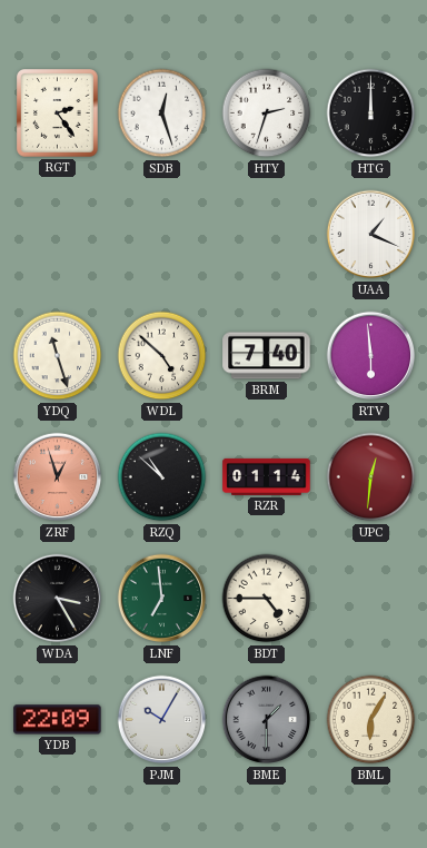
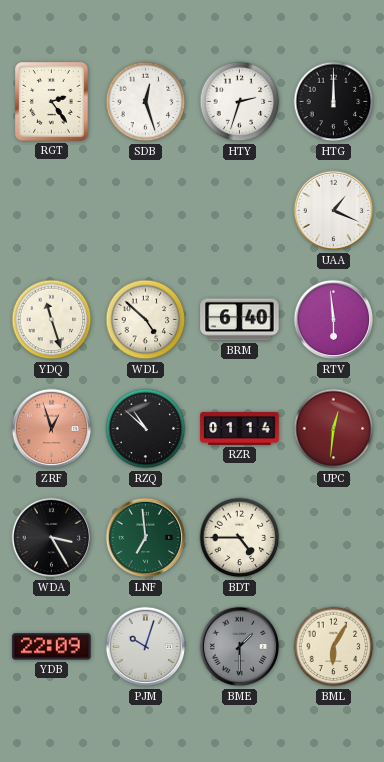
BRM: 7:40 -> 6:40 (240, 320)
PJM: 10:05 -> 10:03 (146, 647)
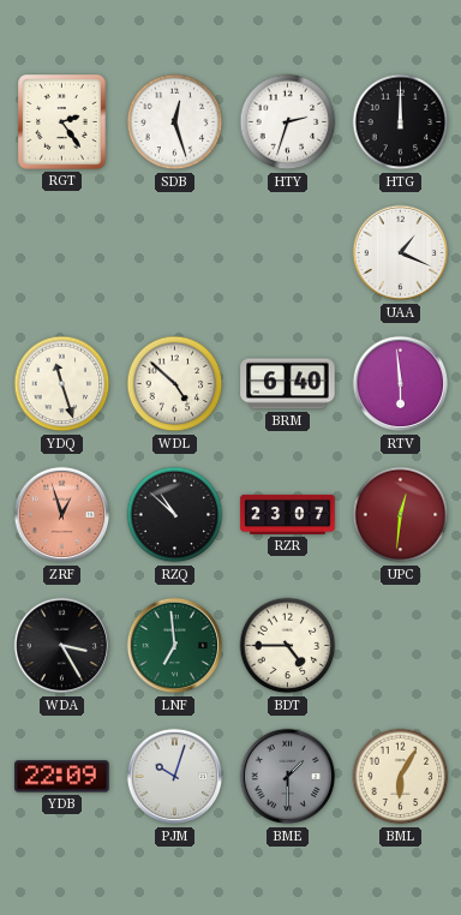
RZR: 01:14 -> 23:07 (288, 514)
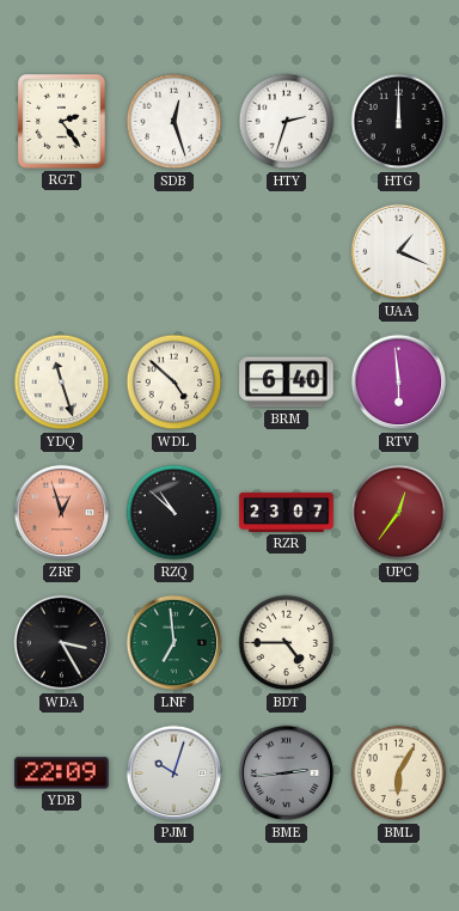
UPC: 12:31 -> 12:36 (399, 513)
BME: 1:30 -> 2:44 (287, 774)
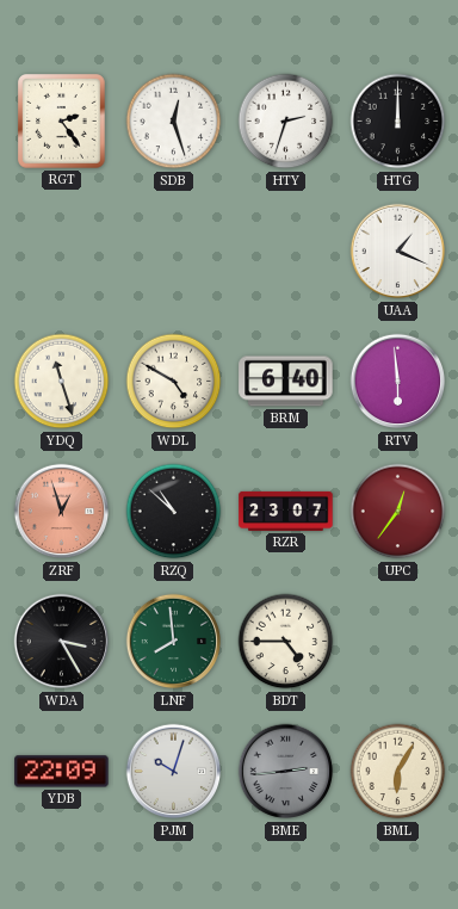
WDL: 4:52 -> 4:50 (174, 382)
LNF: 6:59 -> 7:59 (174, 642)
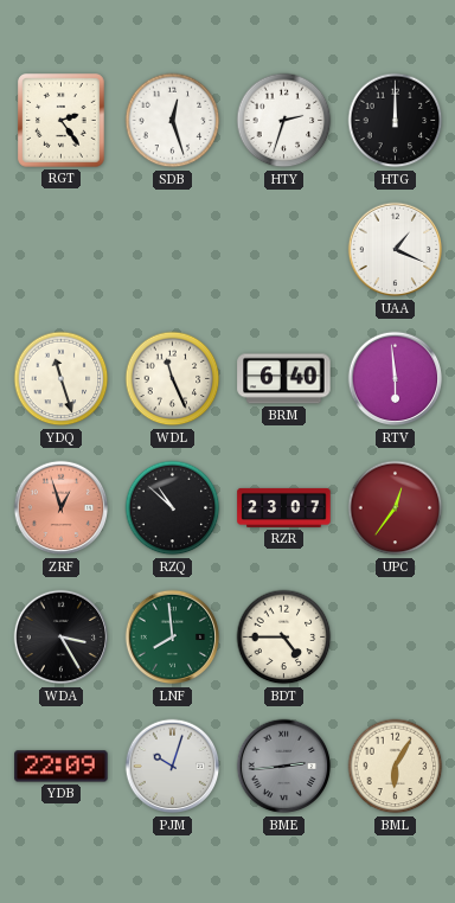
WDL: 4:50 -> 11:26 (173, 379)
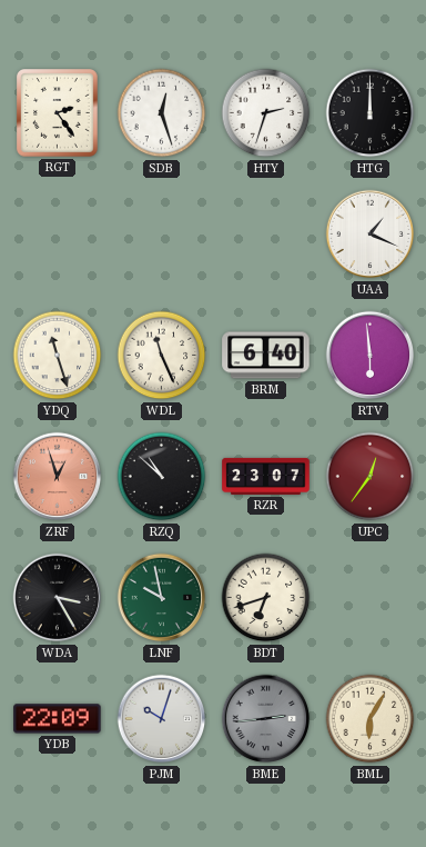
LNF: 7:59 -> 9:58 (162, 598)
BDT: 4:45 -> 6:42 (266, 598)
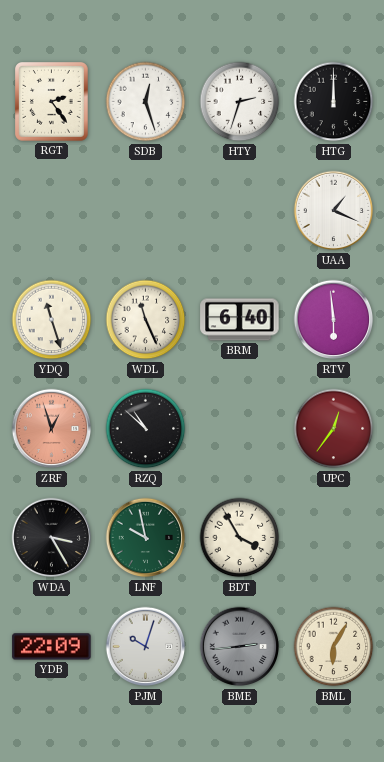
RZR: 23:07 -> none (266, 476)
BDT: 6:42 -> 3:55 (240, 538)
